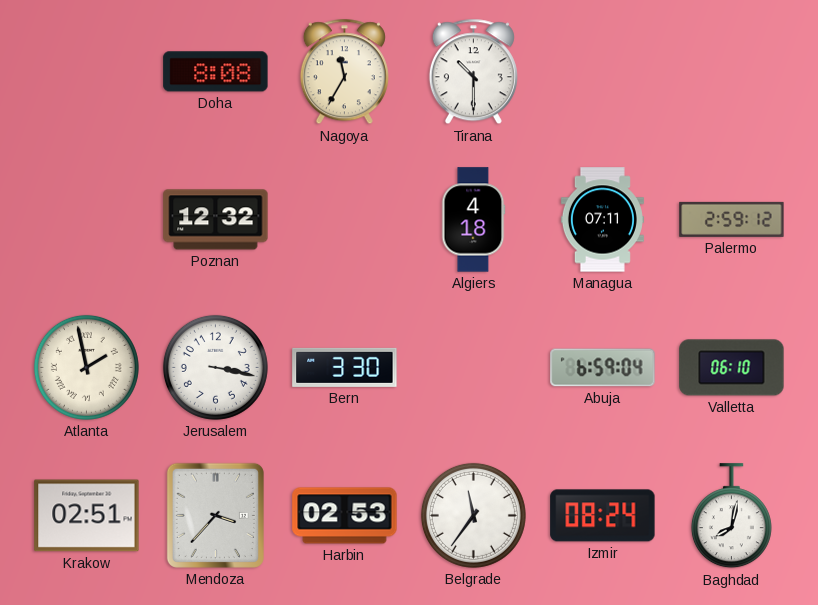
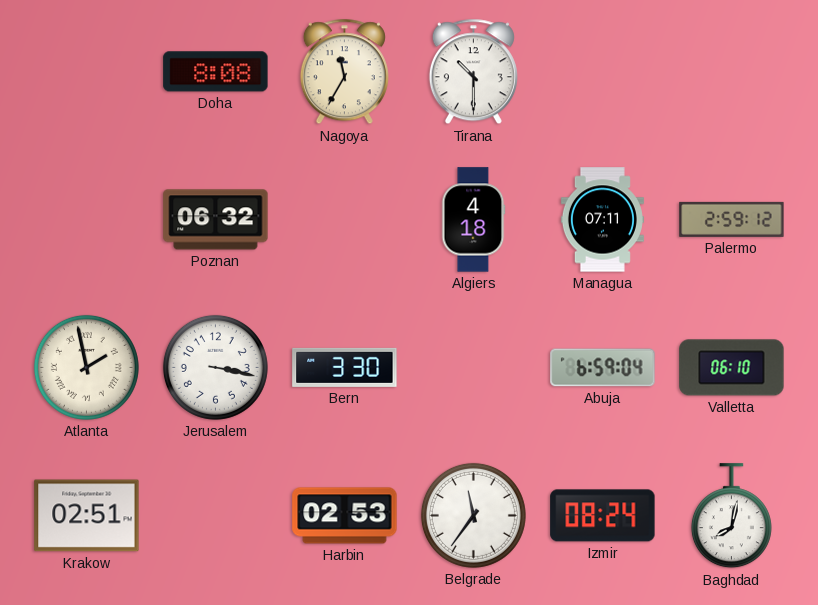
Poznan: 12:32 -> 06:32 (216, 220)
Mendoza: 3:37 -> none (215, 515)
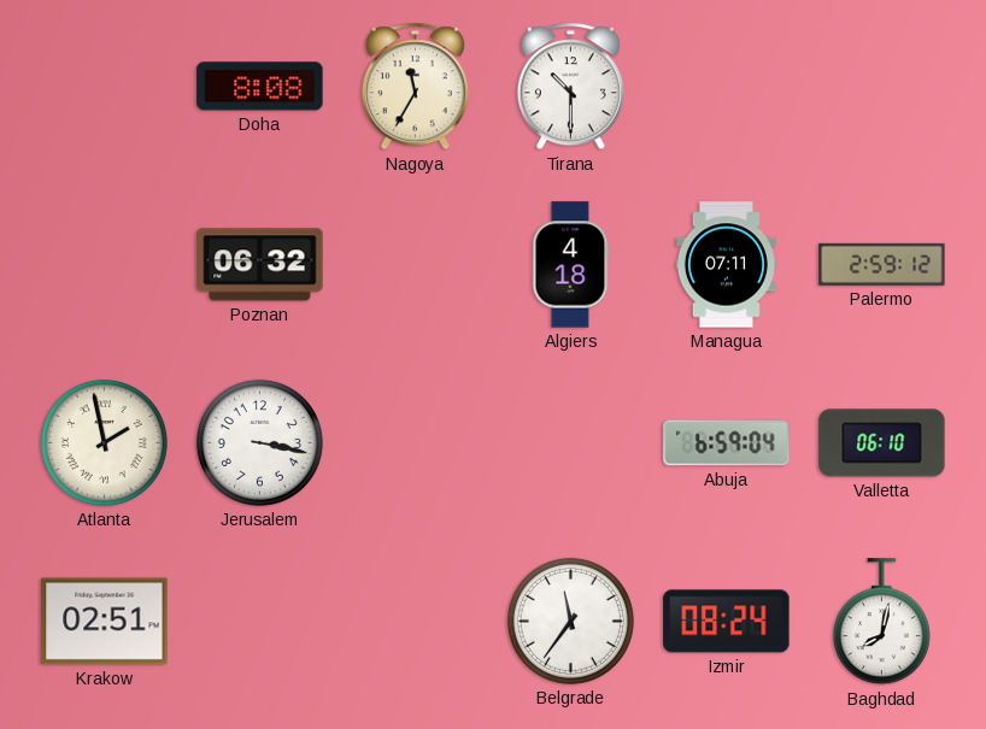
Bern: 3:30 -> none (345, 367)
Harbin: 02:53 -> none (345, 516)
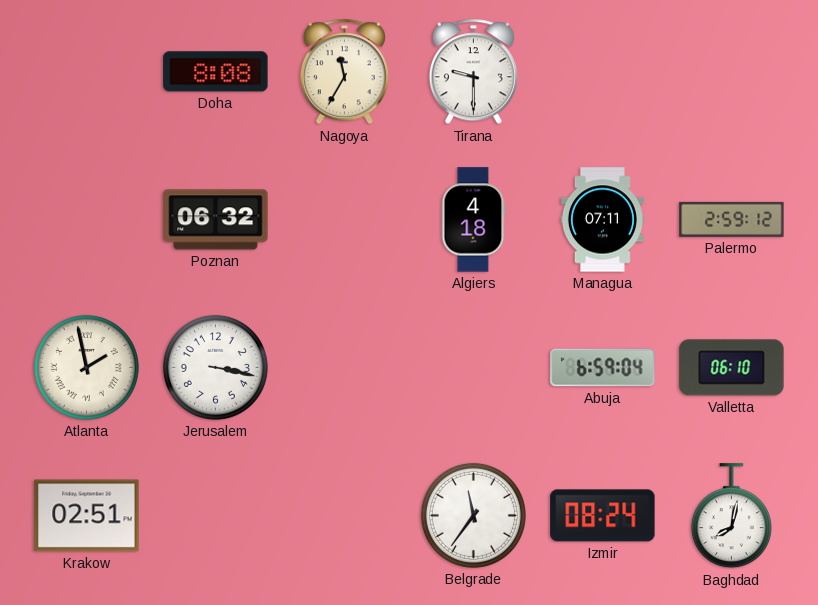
Tirana: 10:30 -> 9:30 (473, 72)
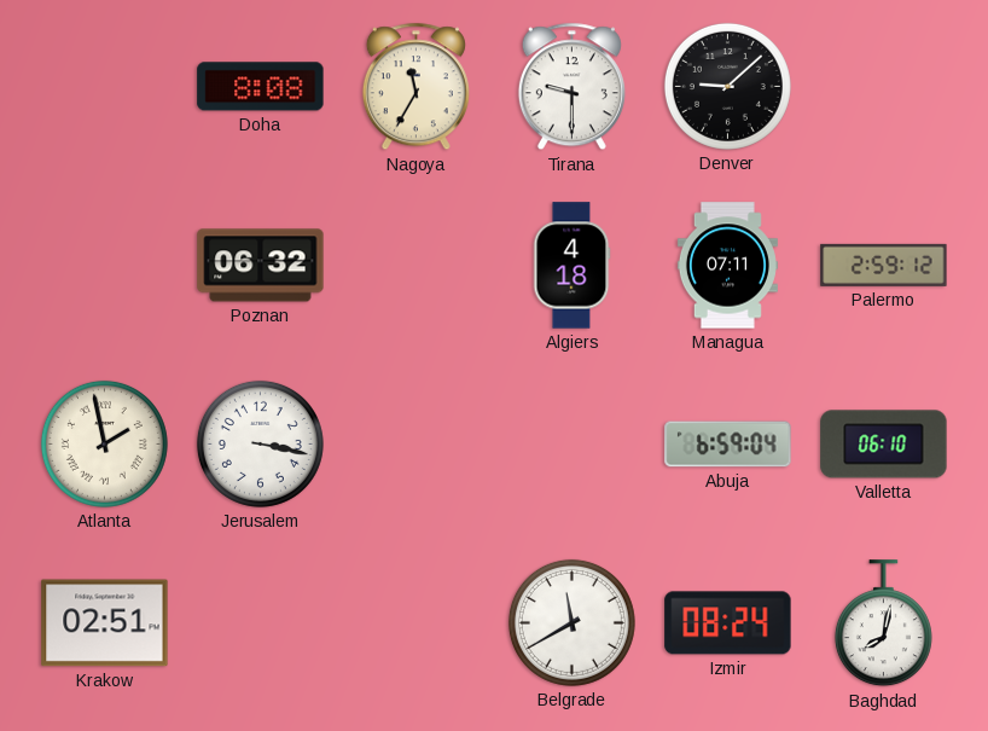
Denver: none -> 9:08 (727, 86)
Belgrade: 11:36 -> 11:40 (571, 622)
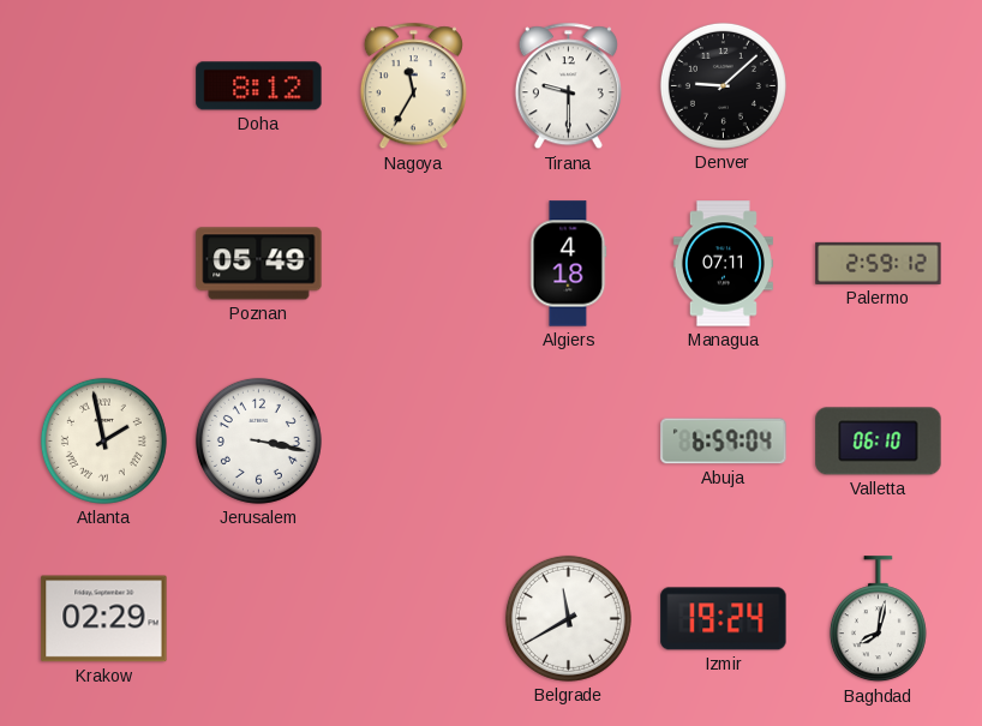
Doha: 8:08 -> 8:12 (259, 86)
Poznan: 06:32 -> 05:49 (259, 264)
Krakow: 02:51 -> 02:29 (104, 619)
Izmir: 08:24 -> 19:24 (724, 619)
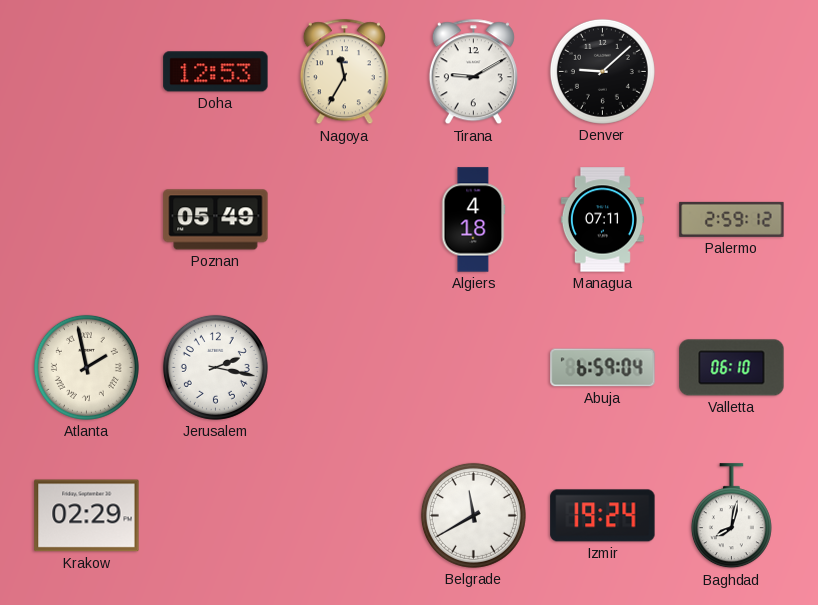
Doha: 8:12 -> 12:53 (216, 72)
Tirana: 9:30 -> 9:10 (473, 72)
Jerusalem: 3:17 -> 2:17 (215, 367)
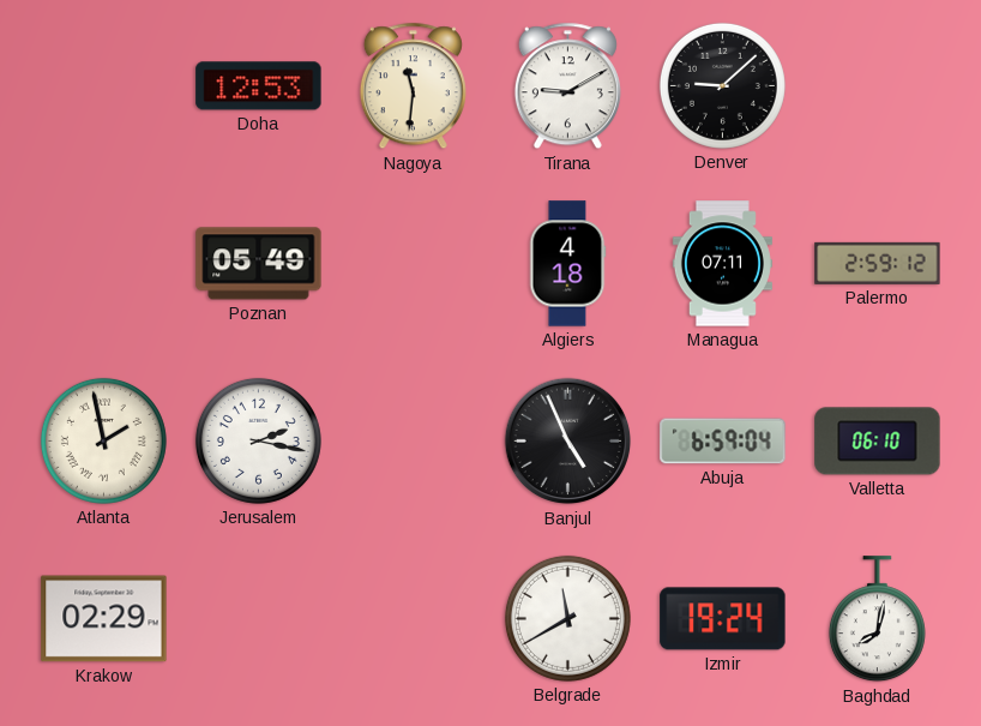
Nagoya: 11:35 -> 11:31 (413, 86)
Banjul: none -> 4:56 (568, 442)
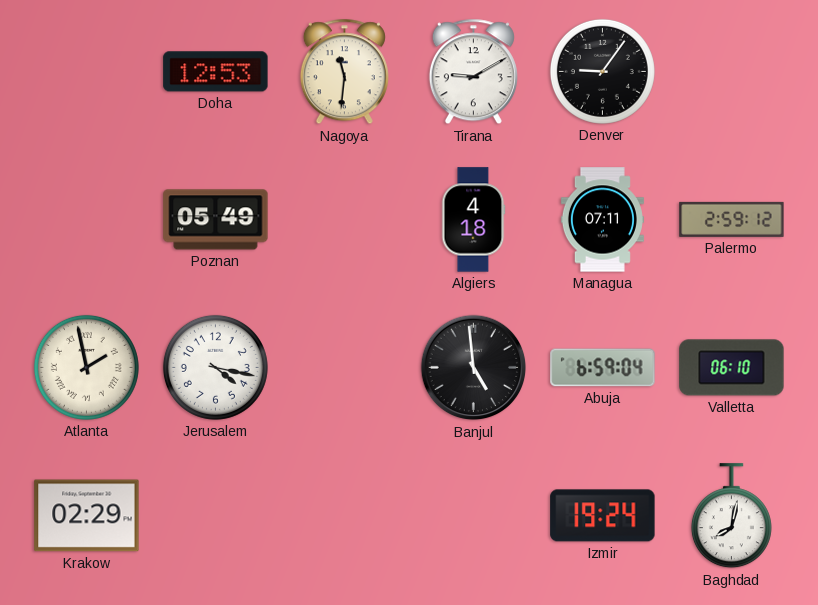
Denver: 9:08 -> 9:06 (602, 71)
Jerusalem: 2:17 -> 4:17 (215, 367)
Banjul: 4:56 -> 4:59 (474, 368)
Belgrade: 11:40 -> none (567, 618)
